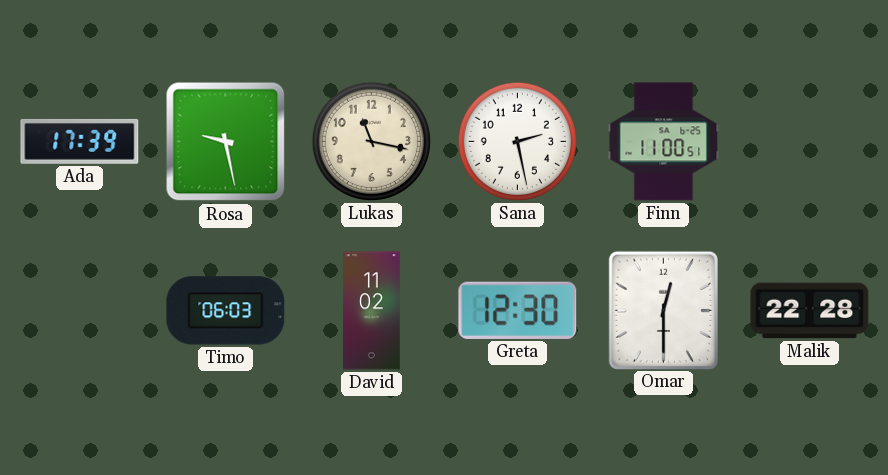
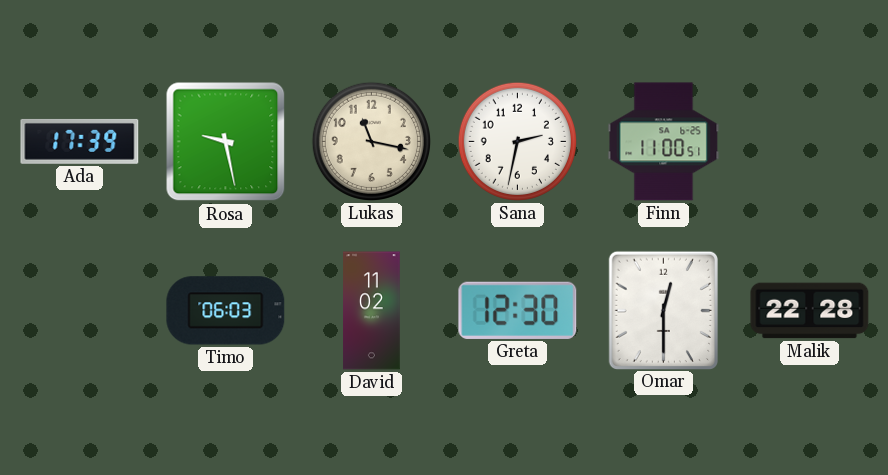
Sana: 2:28 -> 2:32 (517, 141)
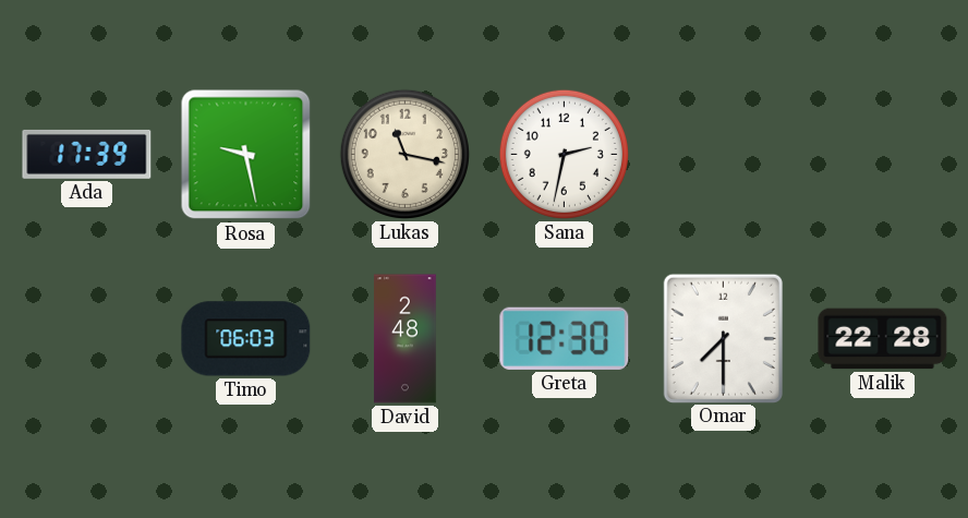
Finn: 11:00 -> none (664, 142)
David: 11:02 -> 2:48 (406, 339)
Omar: 12:30 -> 7:30 (723, 338)
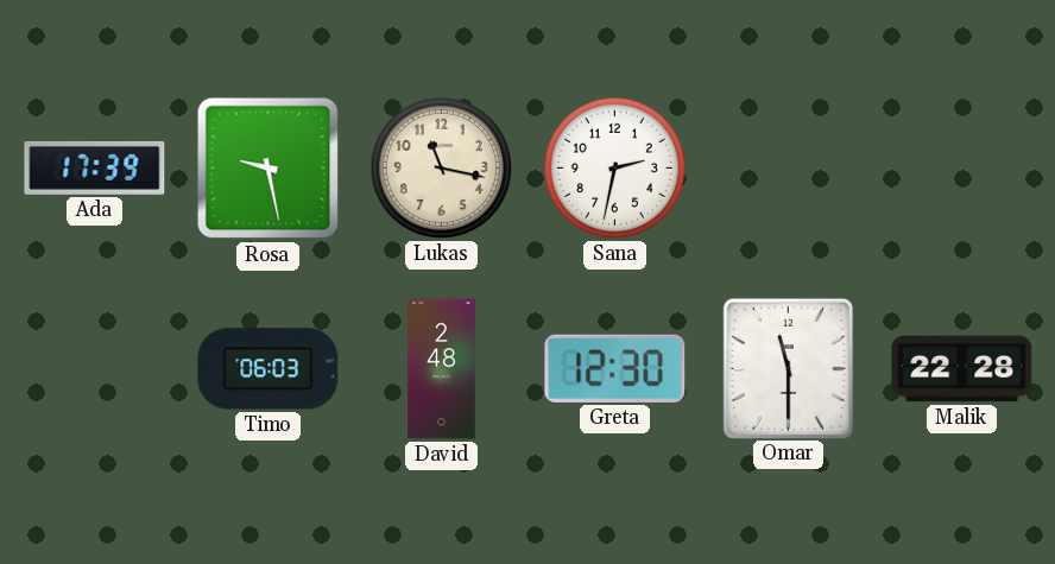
Omar: 7:30 -> 11:30 (788, 368)
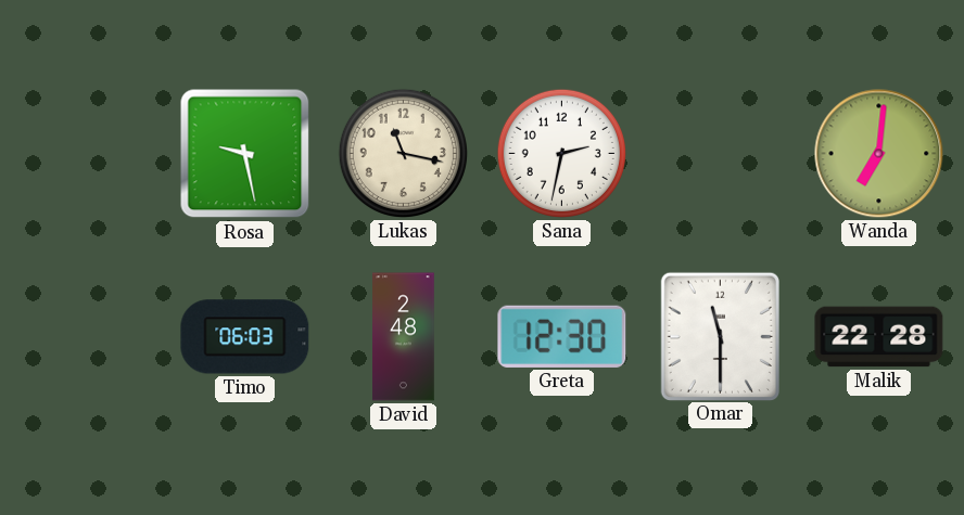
Ada: 17:39 -> none (95, 167)
Wanda: none -> 7:01 (879, 154)
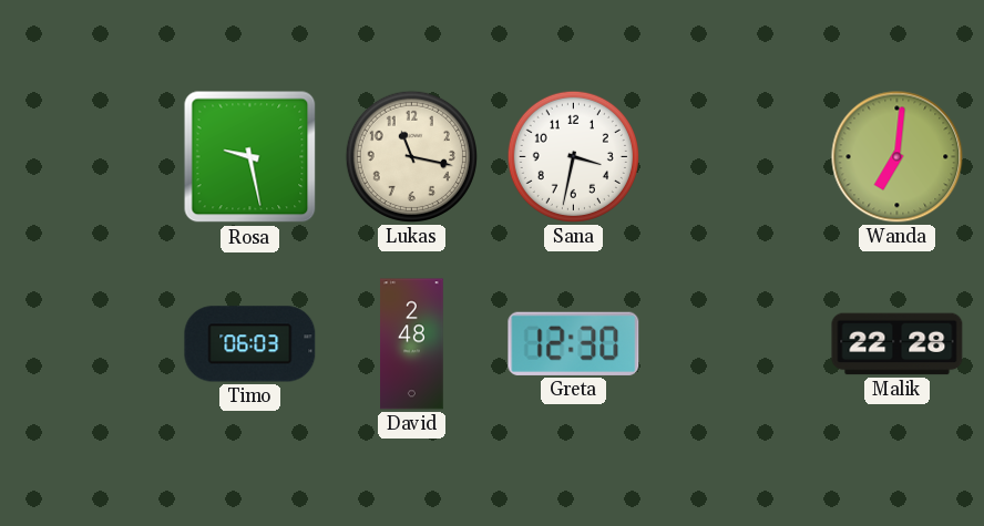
Sana: 2:32 -> 3:32 (573, 156)
Omar: 11:30 -> none (720, 336)
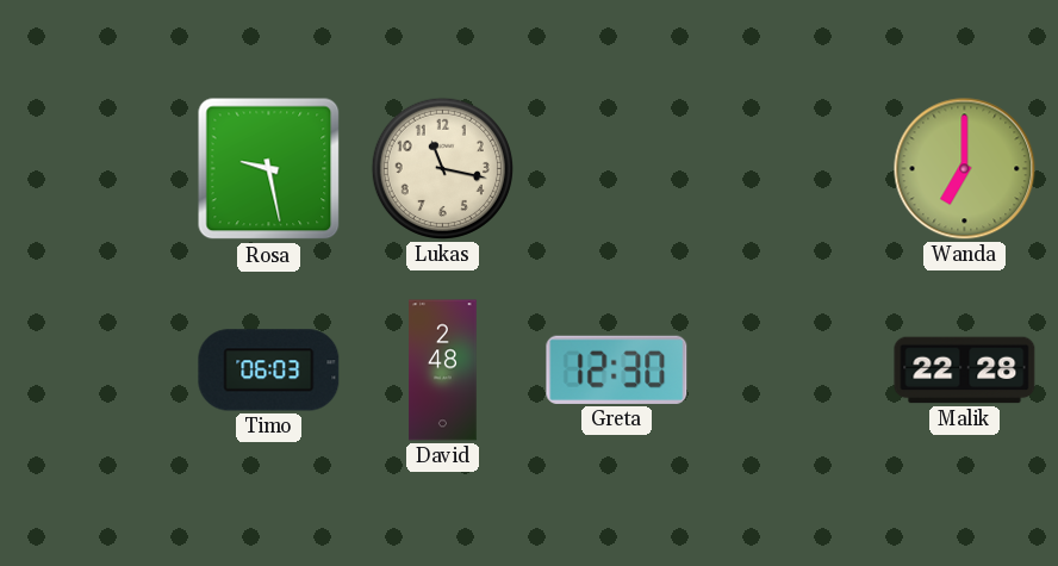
Sana: 3:32 -> none (573, 156)
Wanda: 7:01 -> 7:00 (965, 169)
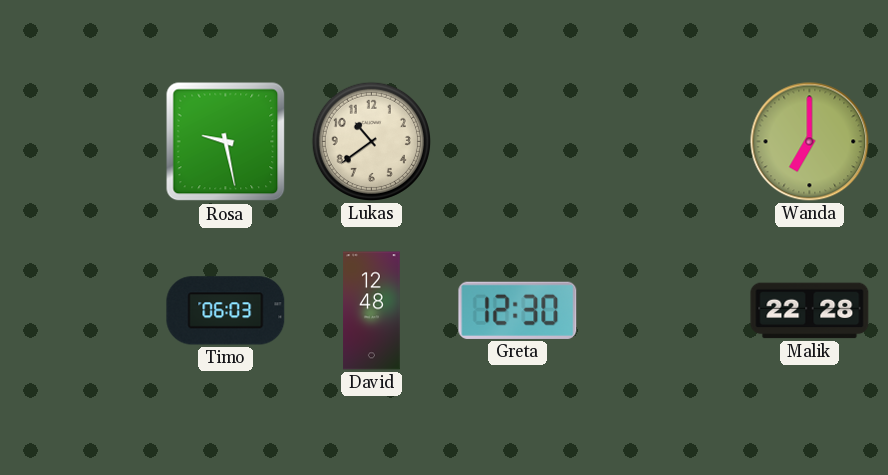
Lukas: 11:17 -> 10:39 (371, 141)
David: 2:48 -> 12:48 (372, 311)
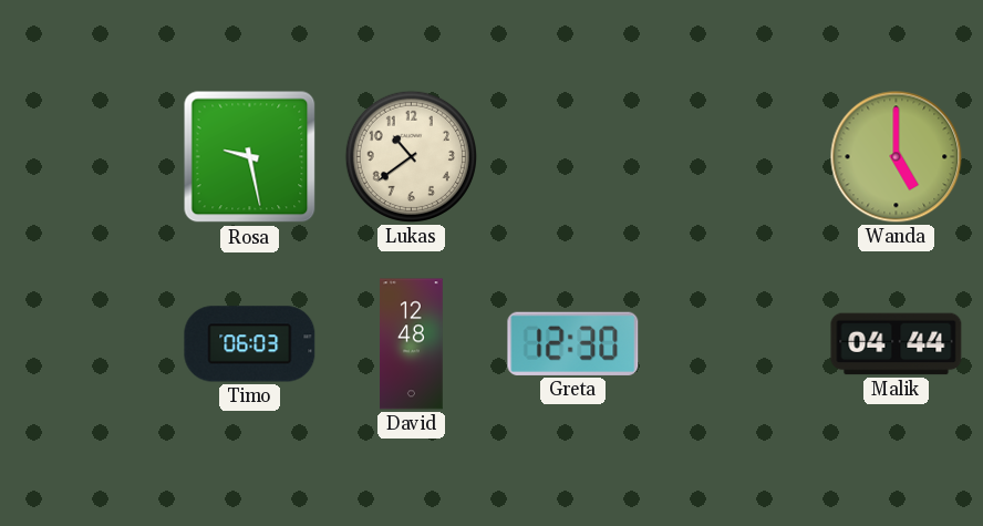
Wanda: 7:00 -> 5:00 (897, 157)
Malik: 22:28 -> 04:44 (897, 344)
